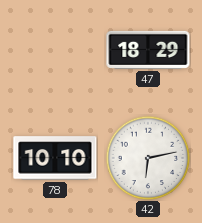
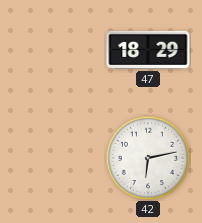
78: 10:10 -> none (55, 158)
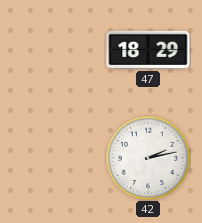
42: 6:13 -> 2:13 (148, 158)
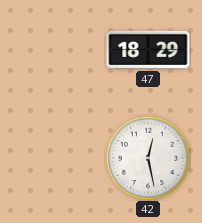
42: 2:13 -> 12:28 (148, 158)
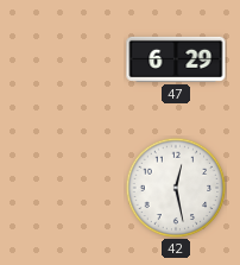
47: 18:29 -> 6:29 (176, 59)
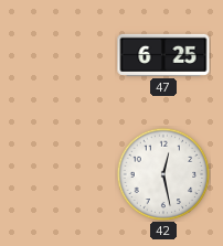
47: 6:29 -> 6:25 (163, 55)
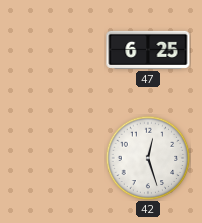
42: 12:28 -> 12:27 (148, 158)
